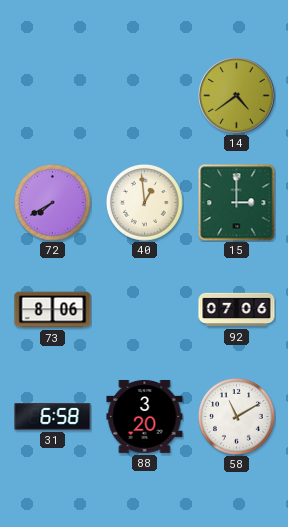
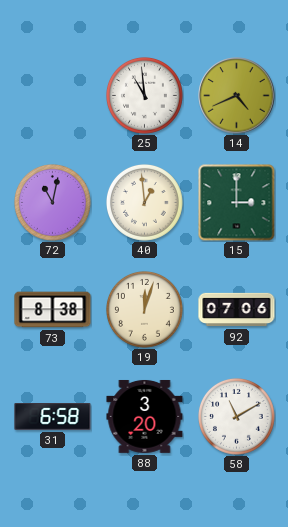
25: none -> 10:59 (145, 96)
14: 4:39 -> 4:41 (237, 96)
72: 7:40 -> 11:02 (53, 203)
73: 8:06 -> 8:38 (53, 310)
19: none -> 12:03 (145, 310)
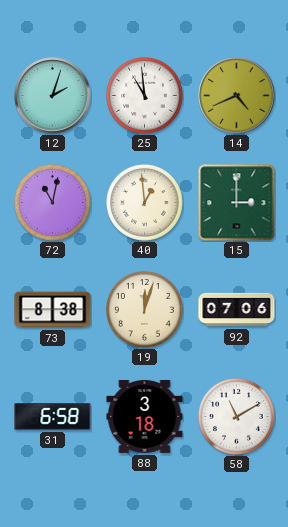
12: none -> 2:03 (53, 96)
88: 3:20 -> 3:18 (145, 416)
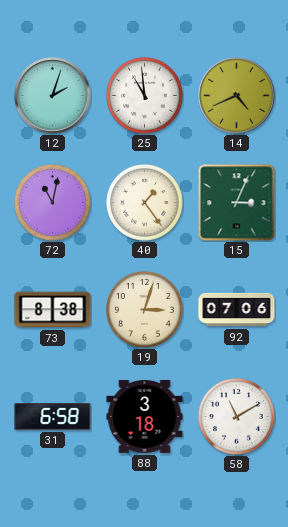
40: 12:59 -> 1:24 (145, 203)
15: 3:00 -> 3:04 (237, 203)
19: 12:03 -> 3:03 (145, 310)
